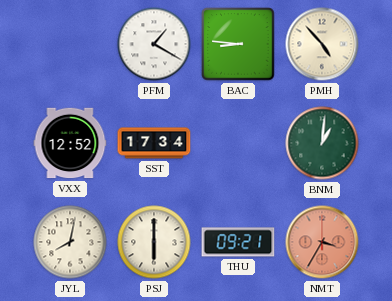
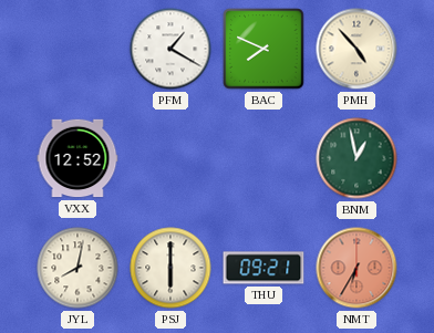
BAC: 8:46 -> 7:49 (263, 49)
SST: 17:34 -> none (154, 143)
BNM: 1:01 -> 12:58 (356, 158)
NMT: 3:35 -> 6:35 (356, 268)
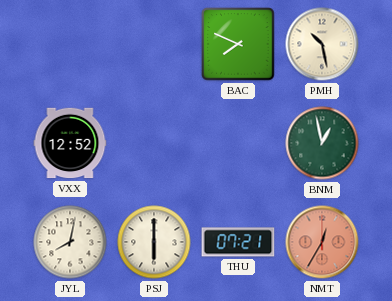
PFM: 1:20 -> none (170, 49)
PMH: 4:53 -> 10:28 (322, 44)
THU: 09:21 -> 07:21 (238, 242)
NMT: 6:35 -> 12:35 (322, 242)
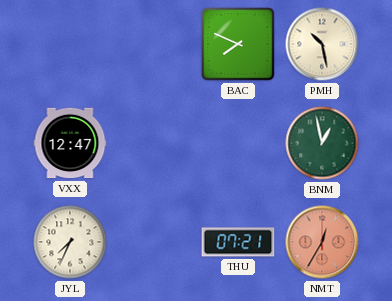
VXX: 12:52 -> 12:47 (70, 143)
JYL: 8:02 -> 7:34 (70, 242)
PSJ: 6:00 -> none (154, 242)
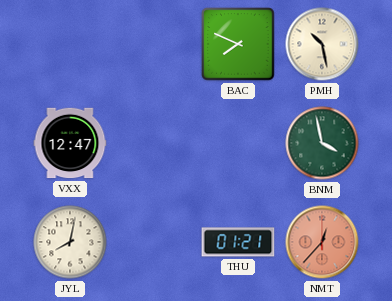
BNM: 12:58 -> 3:58 (322, 143)
JYL: 7:34 -> 8:02 (70, 242)
THU: 07:21 -> 01:21 (238, 242)
NMT: 12:35 -> 12:37 (322, 242)
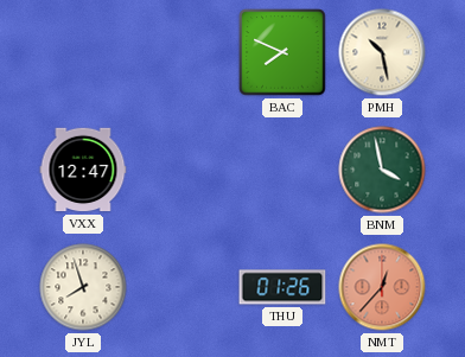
JYL: 8:02 -> 7:57 (83, 287)
THU: 01:21 -> 01:26 (282, 287)
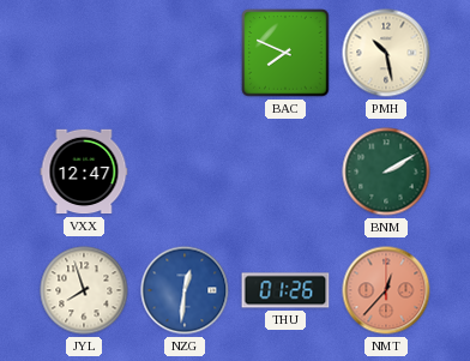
BNM: 3:58 -> 2:10 (386, 172)
NZG: none -> 12:31 (185, 290)
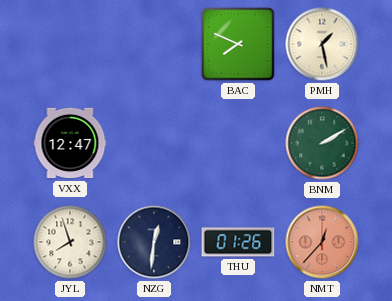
PMH: 10:28 -> 1:28 (322, 44)
NZG dial: blue -> navy (154, 242)
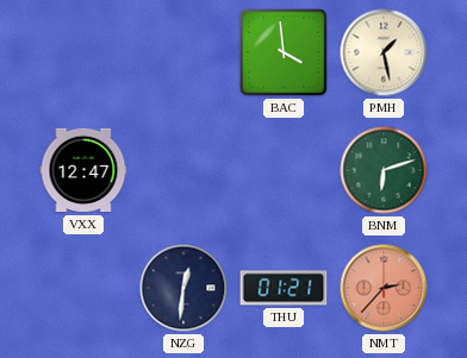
BAC: 7:49 -> 3:59 (284, 52)
BNM: 2:10 -> 6:12 (384, 170)
JYL: 7:57 -> none (70, 242)
THU: 01:26 -> 01:21 (284, 288)
NMT: 12:37 -> 2:37 (384, 288)
